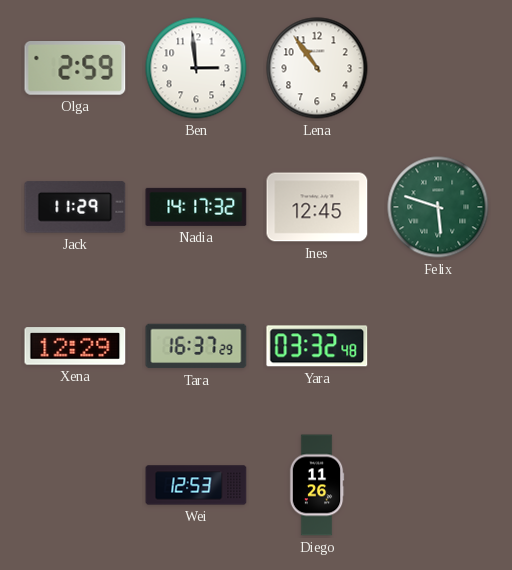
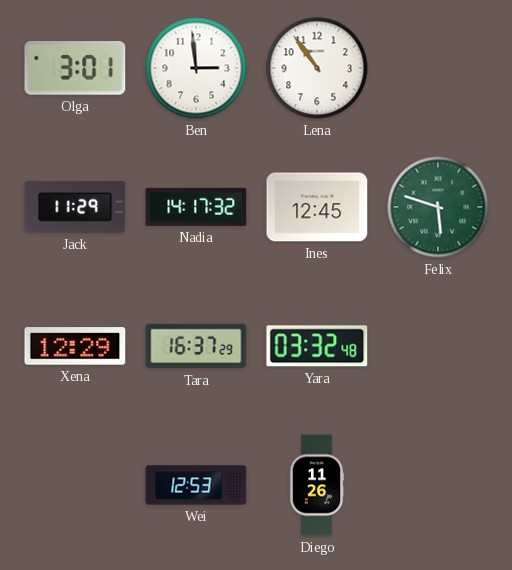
Olga: 2:59 -> 3:01 (75, 69)
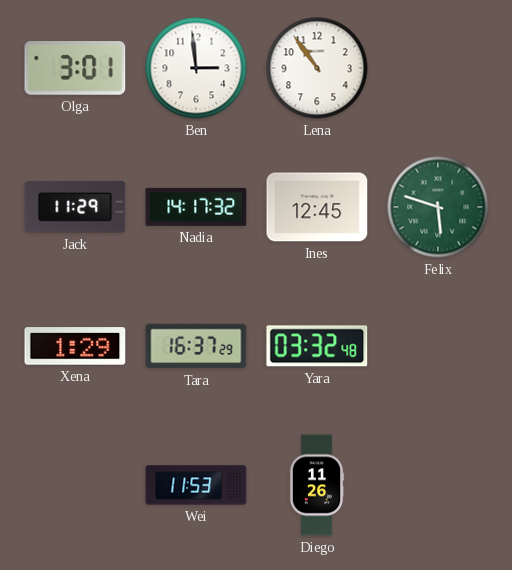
Xena: 12:29 -> 1:29 (75, 346)
Wei: 12:53 -> 11:53 (196, 485)
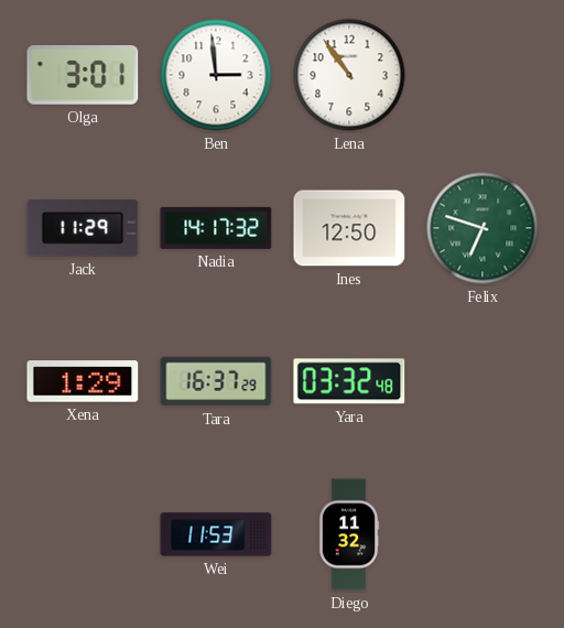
Ines: 12:45 -> 12:50 (349, 228)
Felix: 5:48 -> 6:48 (482, 228)
Diego: 11:26 -> 11:32 (349, 534)
